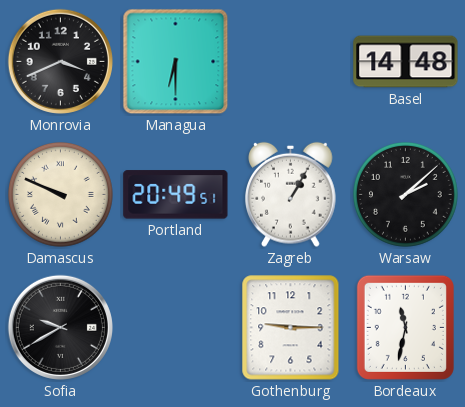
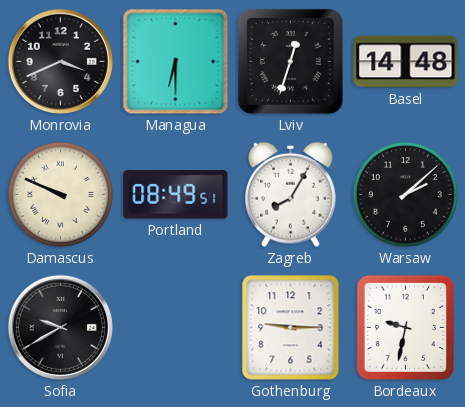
Lviv: none -> 12:33 (290, 61)
Portland: 20:49 -> 08:49 (176, 195)
Zagreb: 1:05 -> 8:05 (291, 194)
Bordeaux: 11:32 -> 9:32 (405, 327)
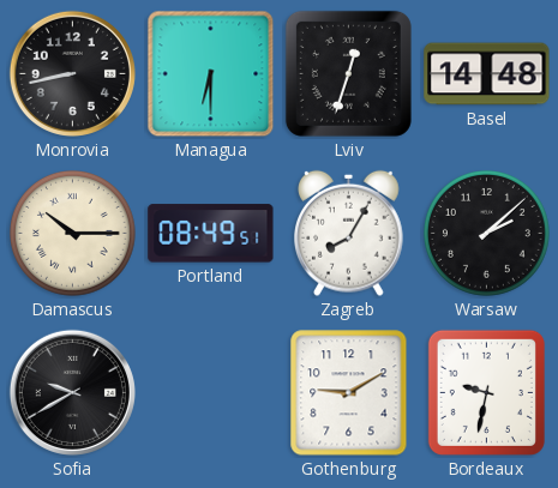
Monrovia: 3:41 -> 8:43 (72, 73)
Damascus: 9:49 -> 10:15 (73, 234)
Gothenburg: 9:15 -> 9:10 (349, 393)
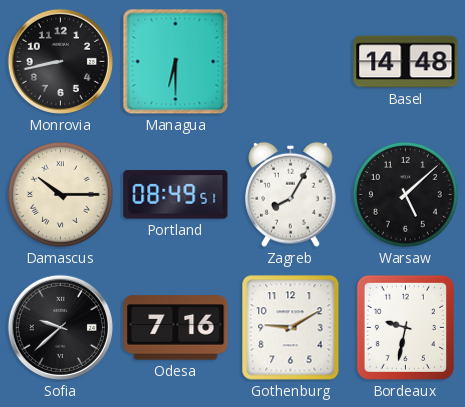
Lviv: 12:33 -> none (348, 73)
Warsaw: 2:08 -> 5:08 (406, 195)
Sofia: 9:40 -> 9:38 (60, 327)
Odesa: none -> 7:16 (176, 328)
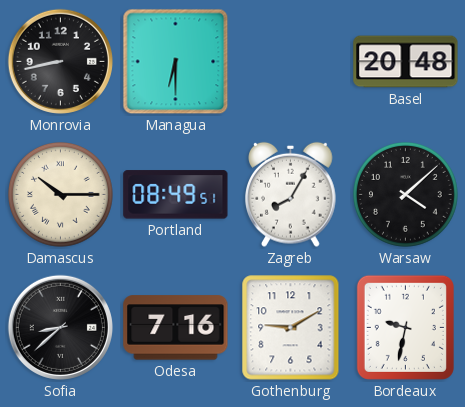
Basel: 14:48 -> 20:48 (406, 62)
Warsaw: 5:08 -> 4:08 (406, 195)
Sofia: 9:38 -> 8:38 (60, 327)
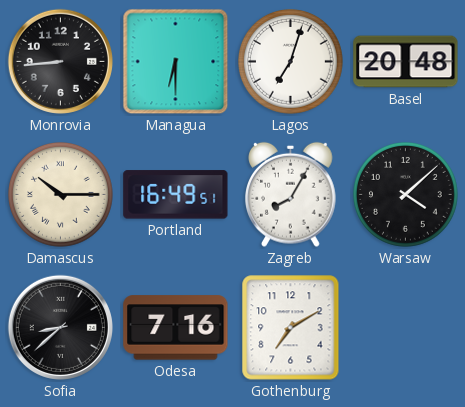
Monrovia: 8:43 -> 8:44 (60, 61)
Lagos: none -> 7:03 (291, 62)
Portland: 08:49 -> 16:49 (176, 195)
Gothenburg: 9:10 -> 7:10 (291, 328)
Bordeaux: 9:32 -> none (405, 327)
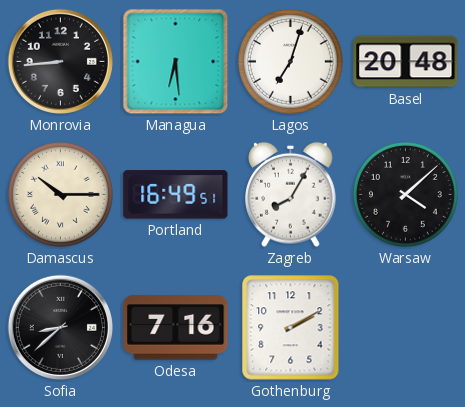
Managua: 6:30 -> 6:29 (176, 62)
Gothenburg: 7:10 -> 2:10 (291, 328)
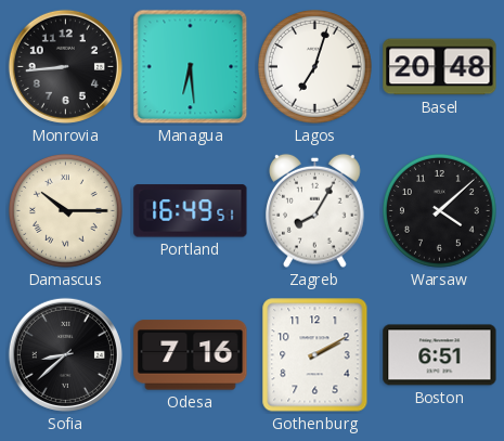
Boston: none -> 6:51 (440, 355)
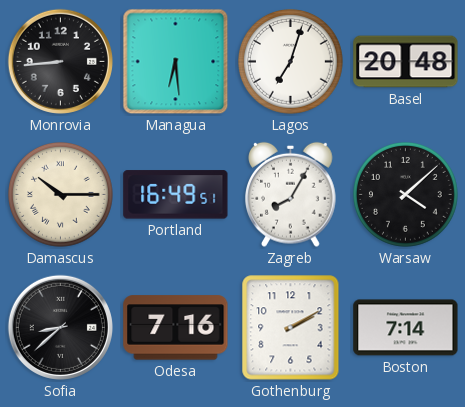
Boston: 6:51 -> 7:14 (406, 328)
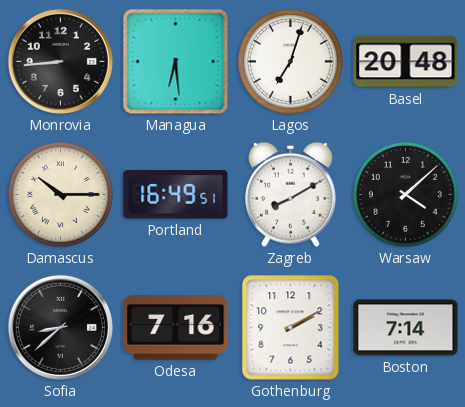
Zagreb: 8:05 -> 8:10 (291, 194)
